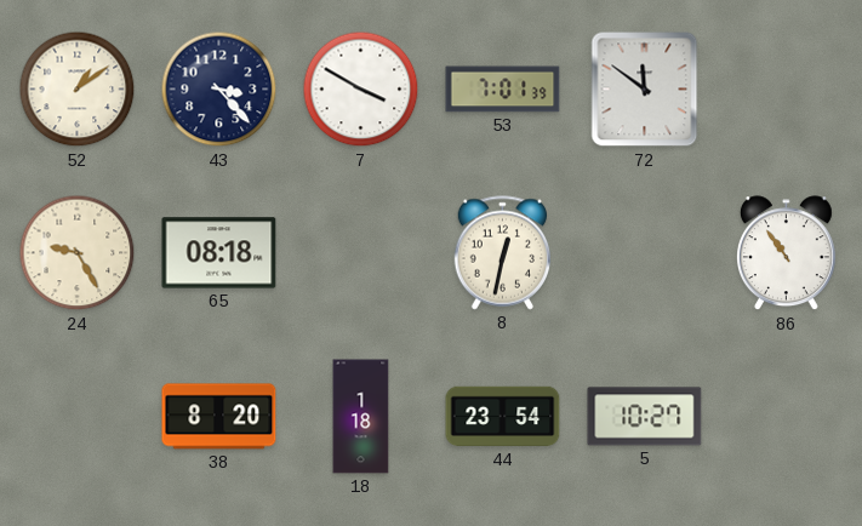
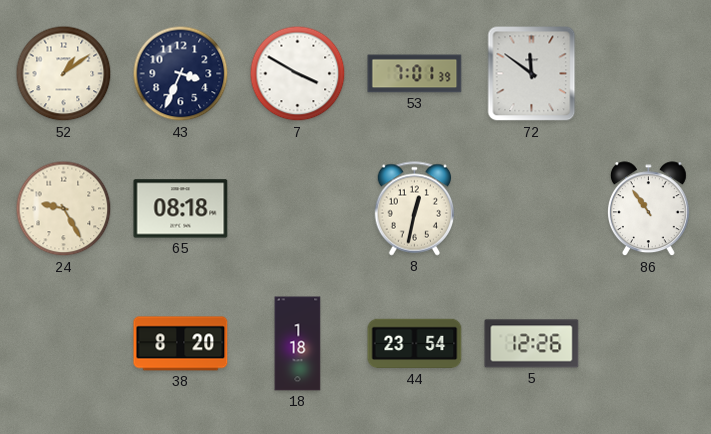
43: 3:23 -> 3:34 (181, 74)
5: 10:27 -> 12:26 (532, 344)
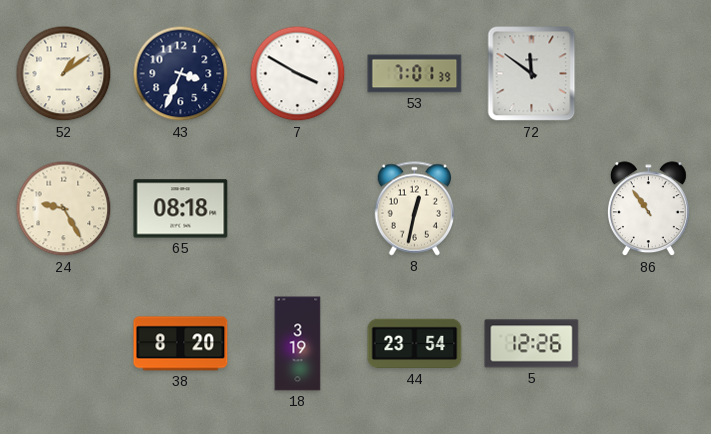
18: 1:18 -> 3:19 (298, 344)
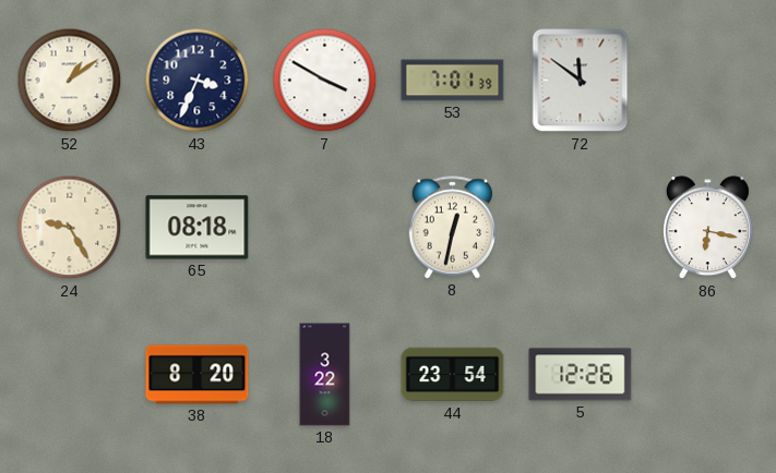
86: 10:54 -> 6:17 (707, 228)
18: 3:19 -> 3:22 (325, 375)
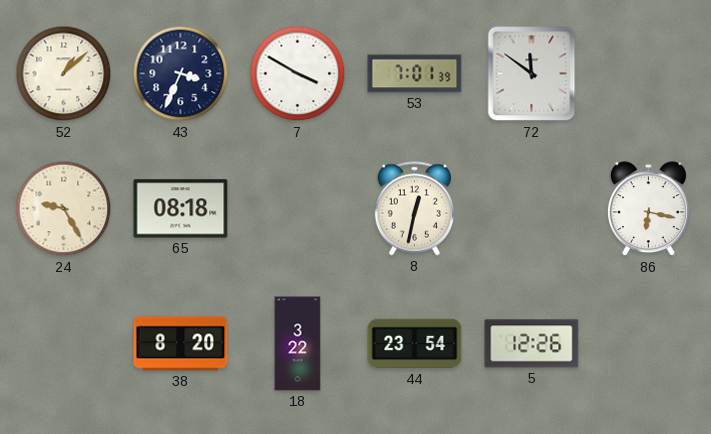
52: 1:09 -> 1:08 (64, 74)
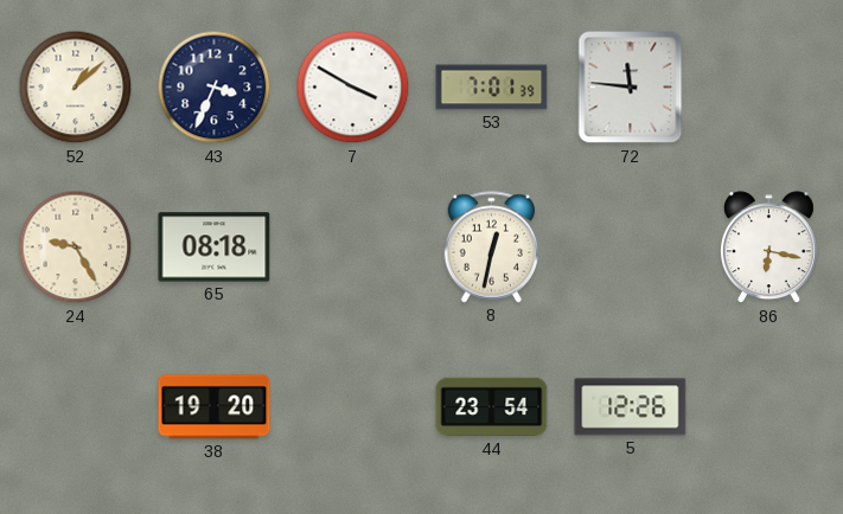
72: 11:51 -> 11:46 (631, 88)
38: 8:20 -> 19:20 (215, 407)
18: 3:22 -> none (298, 344)
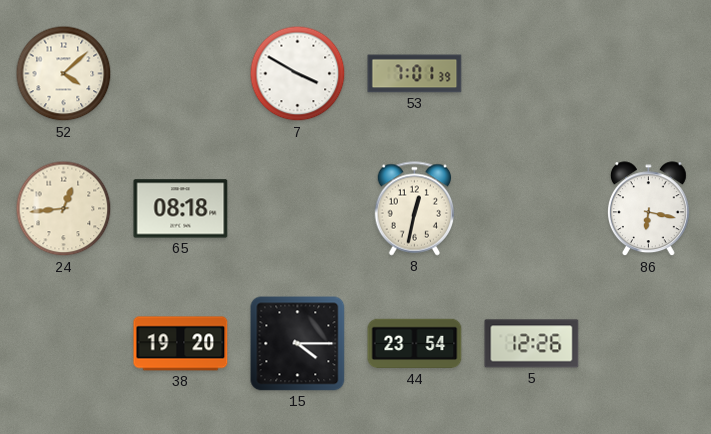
52: 1:08 -> 4:08 (64, 74)
43: 3:34 -> none (215, 88)
72: 11:46 -> none (631, 88)
24: 9:25 -> 12:44 (64, 209)
15: none -> 4:15 (298, 344)
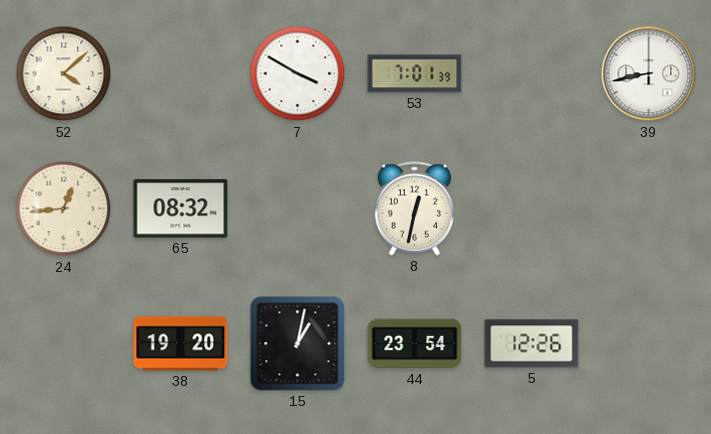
39: none -> 8:43 (649, 74)
65: 08:18 -> 08:32 (181, 209)
86: 6:17 -> none (648, 209)
15: 4:15 -> 1:02 (298, 344)
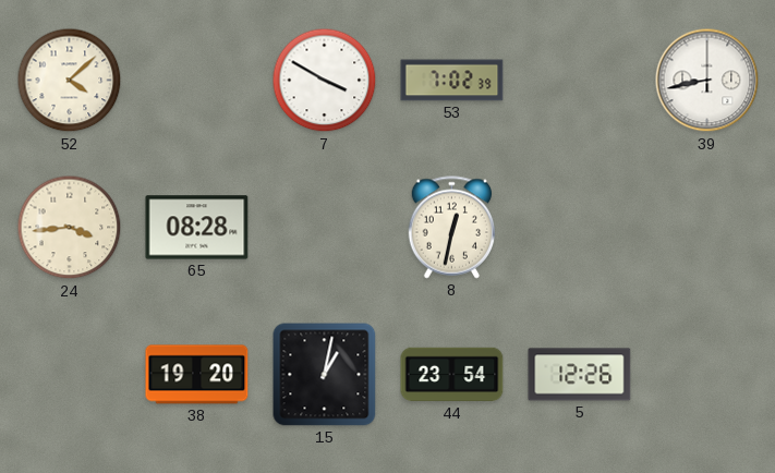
53: 7:01 -> 7:02 (452, 81)
24: 12:44 -> 3:44 (70, 228)
65: 08:32 -> 08:28 (197, 228)
